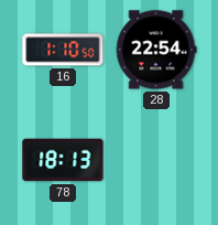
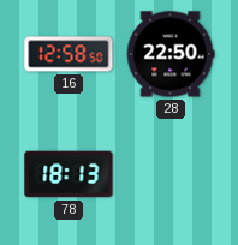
16: 1:10 -> 12:58 (69, 54)
28: 22:54 -> 22:50 (171, 54)
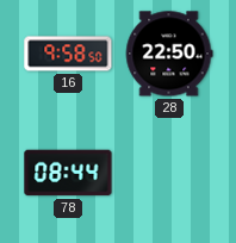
16: 12:58 -> 9:58 (68, 54)
78: 18:13 -> 08:44 (68, 173)
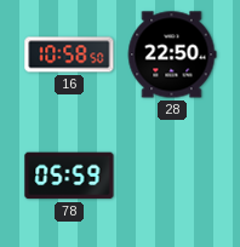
16: 9:58 -> 10:58 (69, 54)
78: 08:44 -> 05:59 (69, 176)
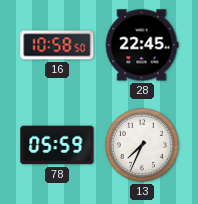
28: 22:50 -> 22:45 (142, 45)
13: none -> 7:34 (142, 145)
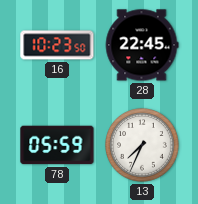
16: 10:58 -> 10:23 (57, 45)
